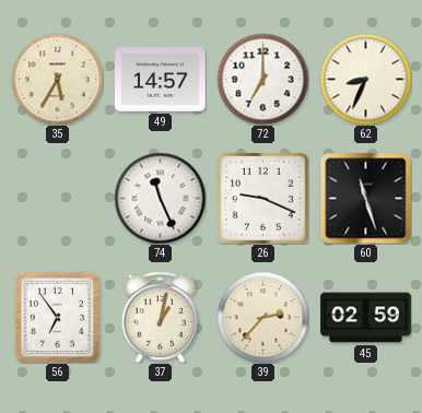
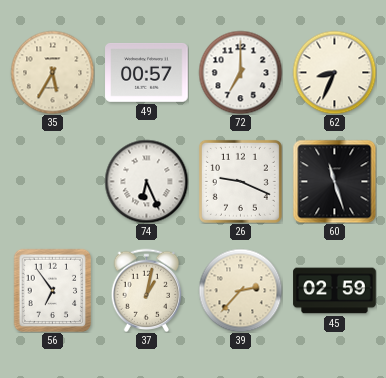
49: 14:57 -> 00:57 (147, 72)
74: 11:26 -> 6:26 (146, 181)
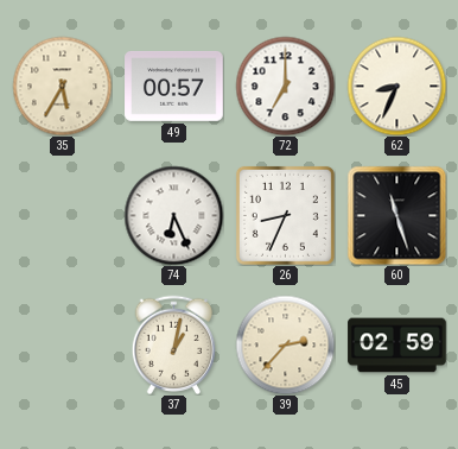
26: 9:19 -> 8:34 (285, 215)
56: 6:54 -> none (53, 290)
